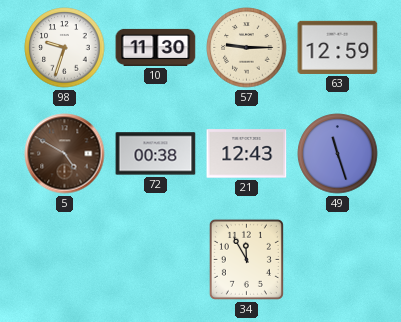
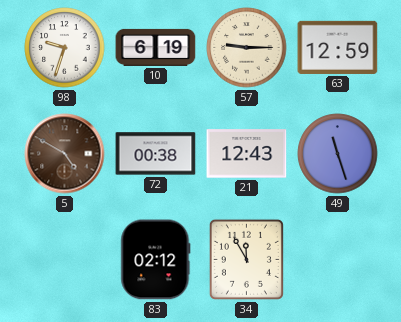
10: 11:30 -> 6:19 (156, 47)
83: none -> 02:12 (156, 260)
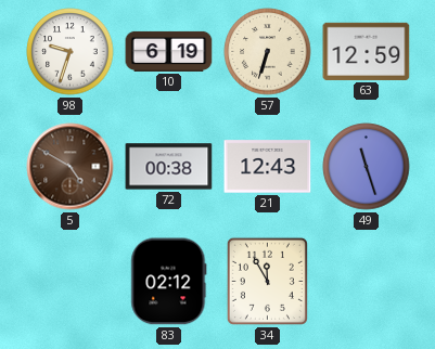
57: 9:15 -> 6:33 (268, 52)
